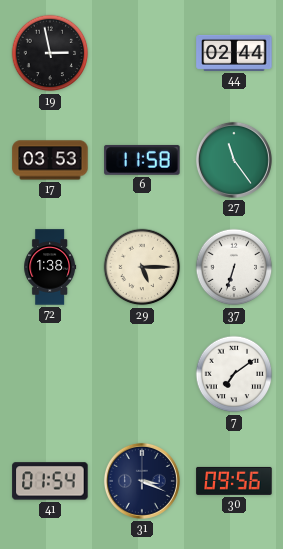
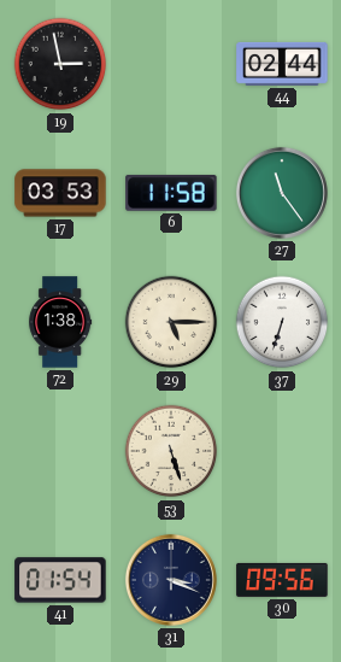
53: none -> 5:27 (171, 451)
7: 7:09 -> none (234, 374)
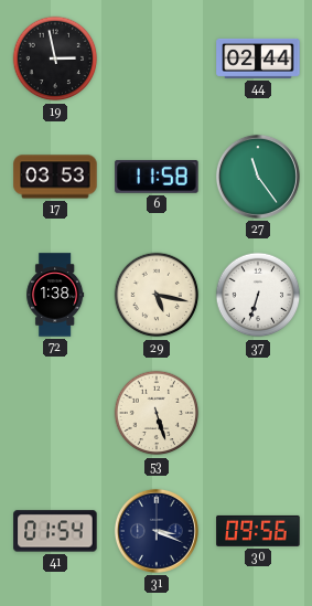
29: 5:15 -> 5:17 (157, 295)
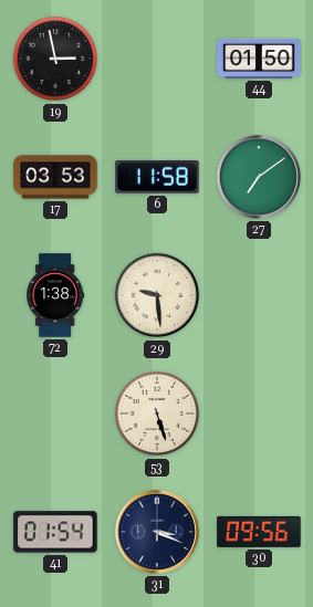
44: 02:44 -> 01:50 (259, 59)
27: 11:24 -> 7:09 (259, 177)
29: 5:17 -> 9:29 (157, 295)
37: 6:33 -> none (258, 295)
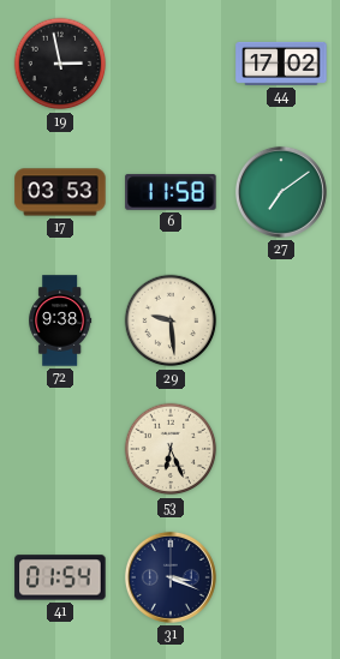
44: 01:50 -> 17:02 (281, 64)
72: 1:38 -> 9:38 (60, 320)
53: 5:27 -> 6:26 (171, 449)
30: 09:56 -> none (259, 532)
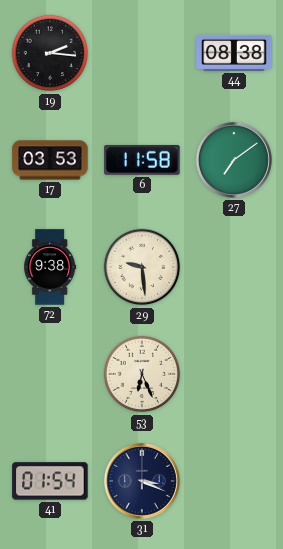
19: 2:58 -> 2:16 (50, 53)
44: 17:02 -> 08:38 (234, 53)
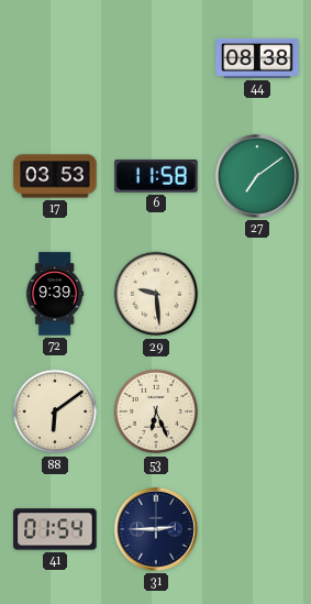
19: 2:16 -> none (50, 53)
72: 9:38 -> 9:39 (55, 294)
88: none -> 6:09 (55, 411)
31: 3:19 -> 2:45 (156, 529)
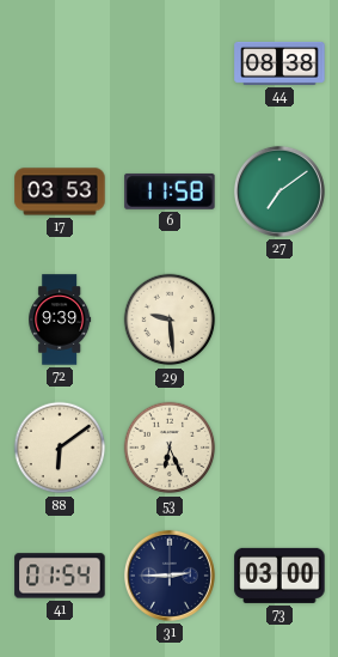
73: none -> 03:00 (279, 576)
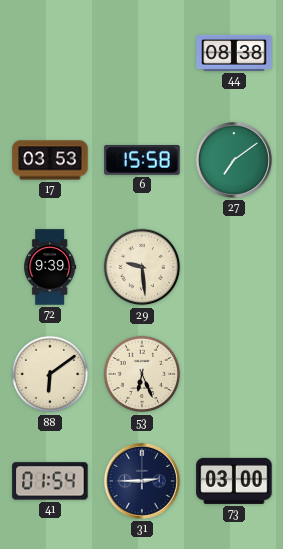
6: 11:58 -> 15:58 (142, 160)
